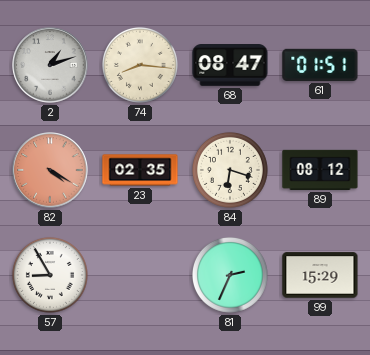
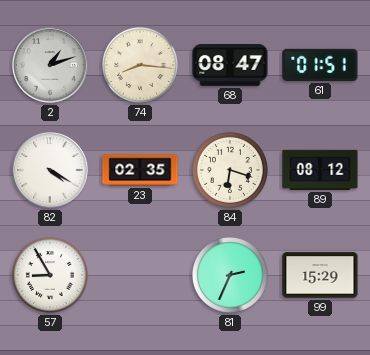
82 dial: salmon -> white (50, 170)
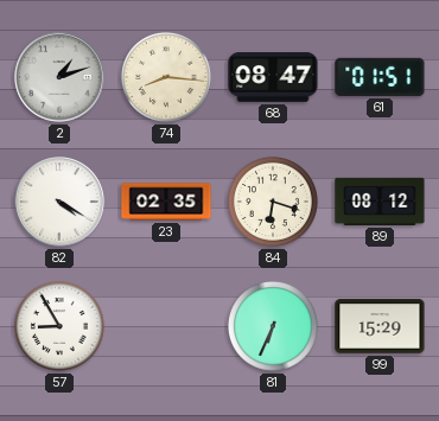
81: 2:34 -> 6:34 (273, 326)
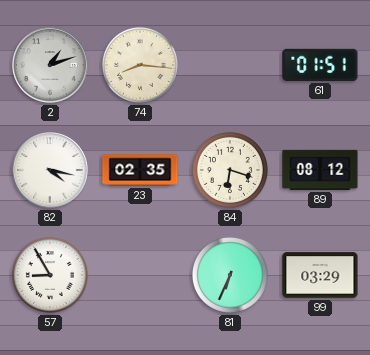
68: 08:47 -> none (273, 78)
82: 4:20 -> 4:17 (50, 170)
99: 15:29 -> 03:29 (320, 275)
